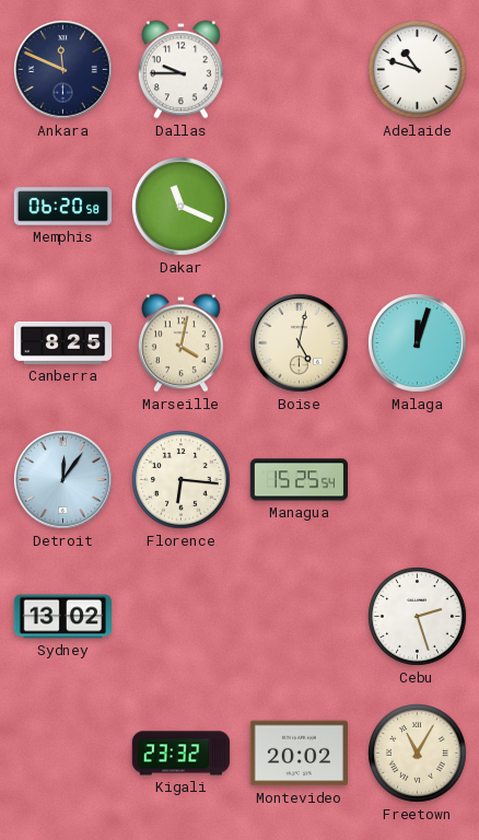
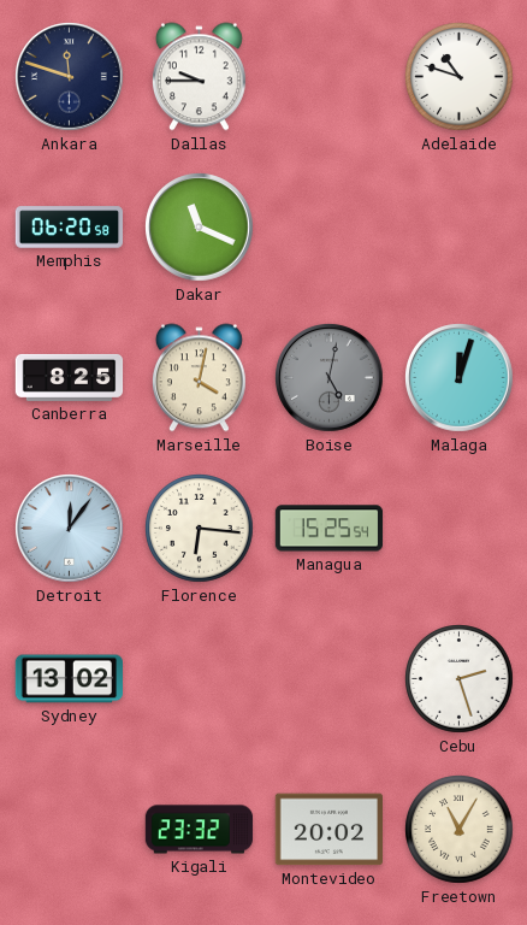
Ankara: 11:49 -> 11:48 (70, 77)
Boise dial: cream -> grey (330, 378)
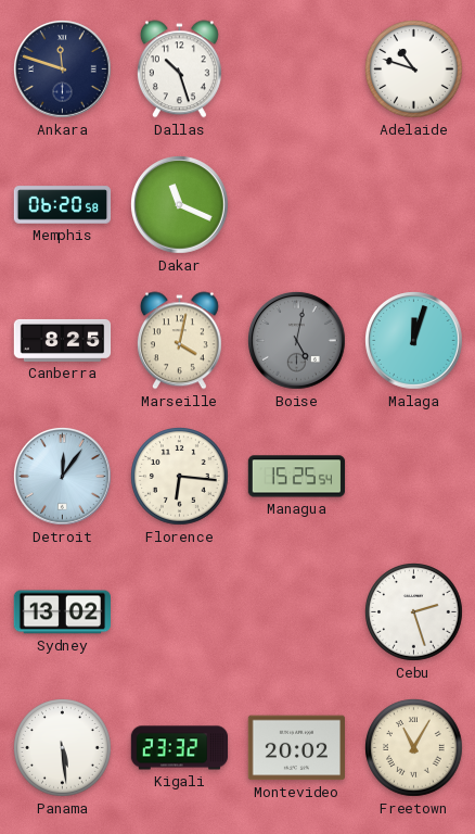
Dallas: 9:45 -> 10:27 (179, 69)
Panama: none -> 5:29 (63, 748)
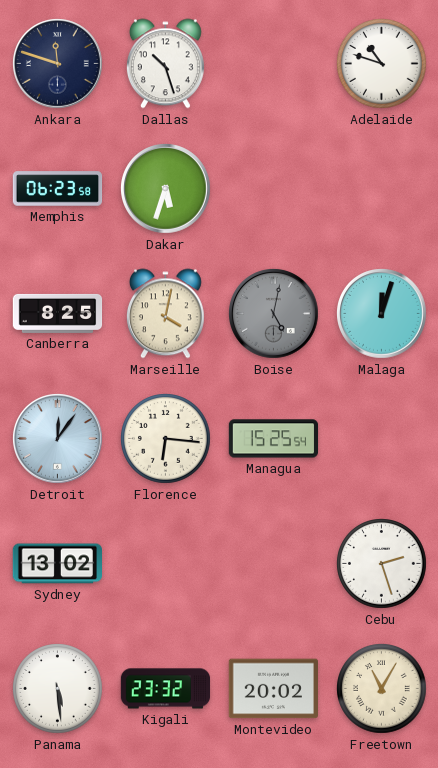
Memphis: 06:20 -> 06:23 (58, 189)
Dakar: 11:19 -> 5:33 (166, 189)
